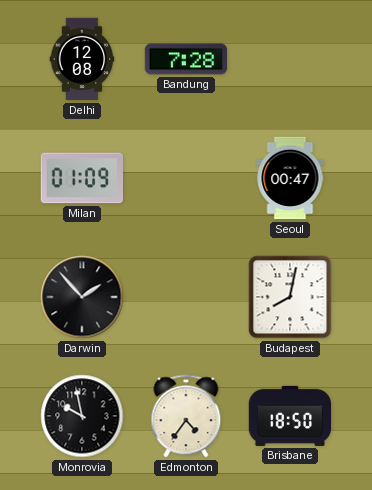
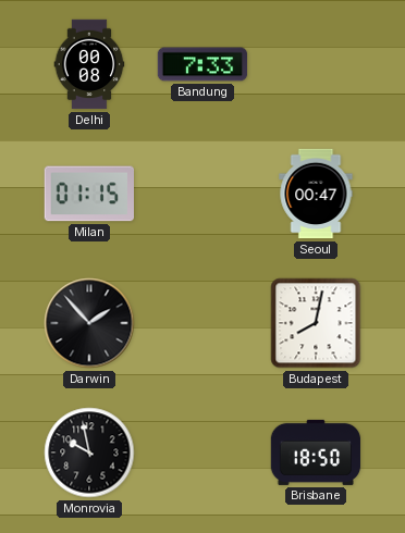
Delhi: 12:08 -> 00:08 (89, 64)
Bandung: 7:28 -> 7:33 (202, 64)
Milan: 01:09 -> 01:15 (88, 194)
Edmonton: 4:36 -> none (186, 416)
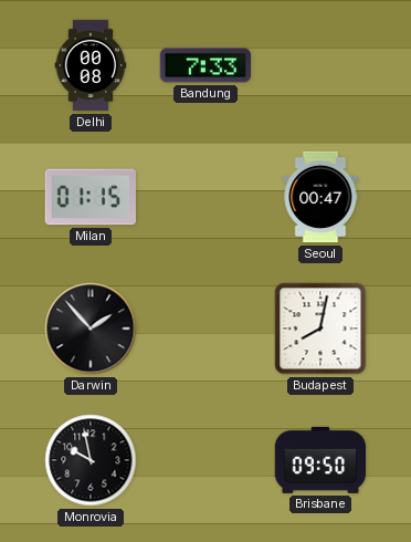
Brisbane: 18:50 -> 09:50 (320, 460)
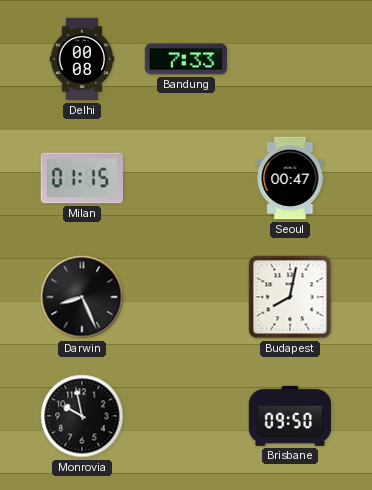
Darwin: 1:53 -> 8:26 (82, 297)
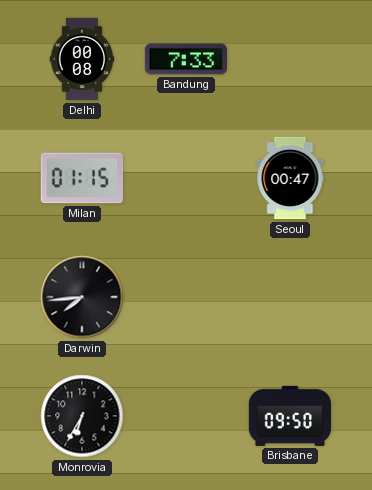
Darwin: 8:26 -> 7:44 (82, 297)
Budapest: 8:02 -> none (290, 297)
Monrovia: 9:58 -> 6:35 (82, 416)
